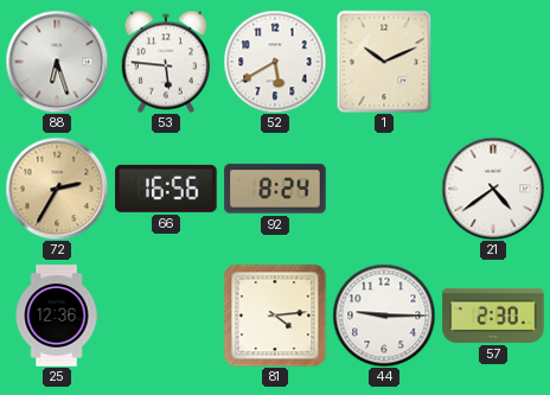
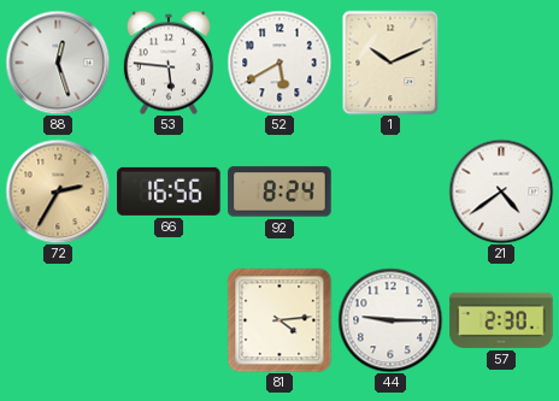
88: 6:27 -> 12:27 (58, 63)
25: 12:36 -> none (57, 316)
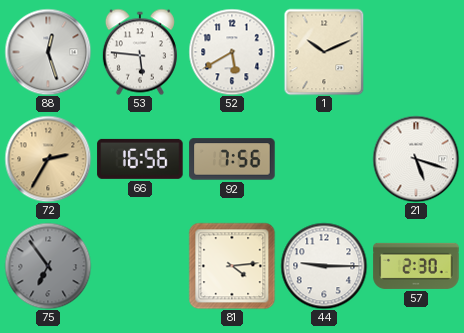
92: 8:24 -> 7:56 (232, 159)
21: 4:39 -> 5:18 (416, 159)
75: none -> 6:54 (48, 266)
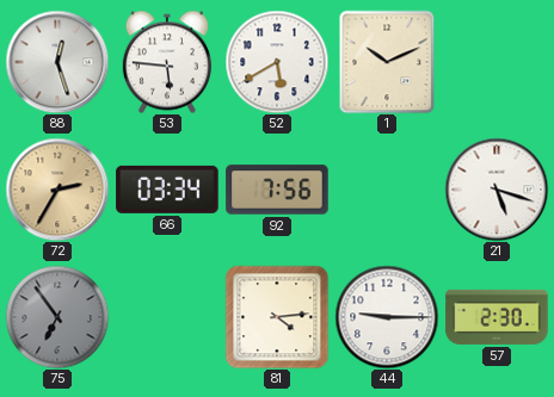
66: 16:56 -> 03:34 (167, 190)
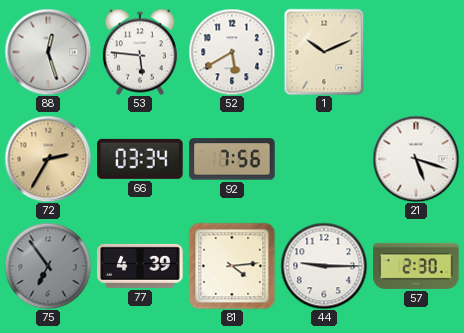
77: none -> 4:39 (140, 266)
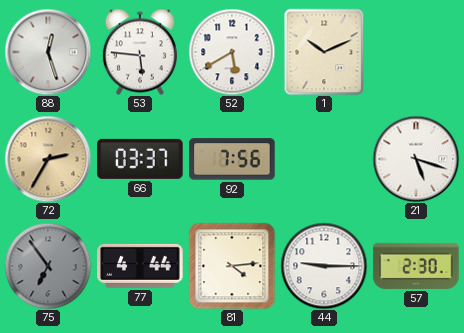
66: 03:34 -> 03:37 (140, 159)
77: 4:39 -> 4:44 (140, 266)
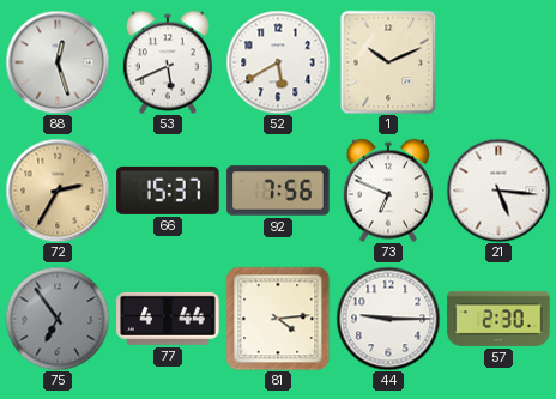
53: 5:46 -> 5:41 (168, 62)
66: 03:37 -> 15:37 (168, 191)
73: none -> 6:49 (388, 191)
21: 5:18 -> 5:16 (498, 191)
